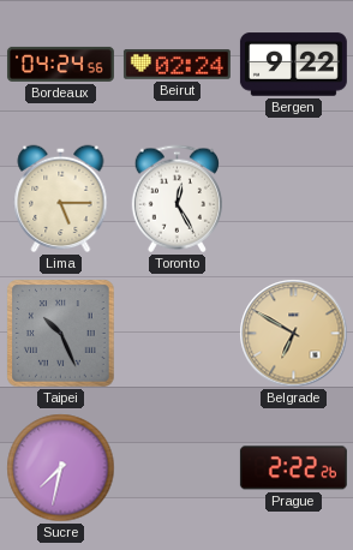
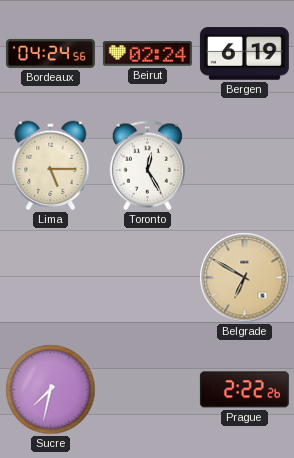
Bergen: 9:22 -> 6:19 (244, 54)
Taipei: 10:26 -> none (61, 334)
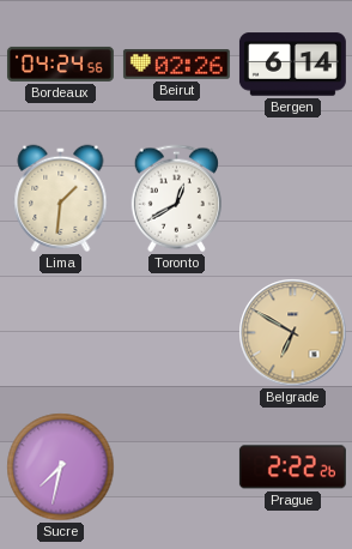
Beirut: 02:24 -> 02:26 (176, 65)
Bergen: 6:19 -> 6:14 (292, 65)
Lima: 5:15 -> 1:31 (61, 199)
Toronto: 12:25 -> 12:40 (176, 199)
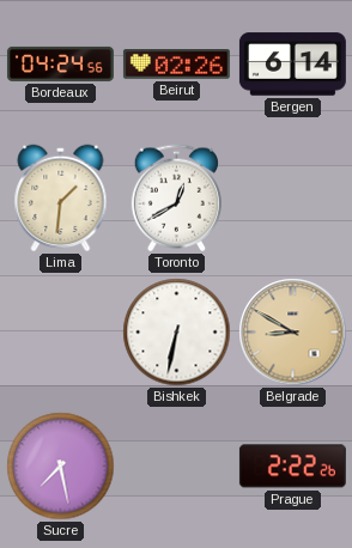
Bishkek: none -> 6:32 (177, 333)
Belgrade: 6:50 -> 8:50 (293, 333)
Sucre: 7:32 -> 7:28 (61, 467)
